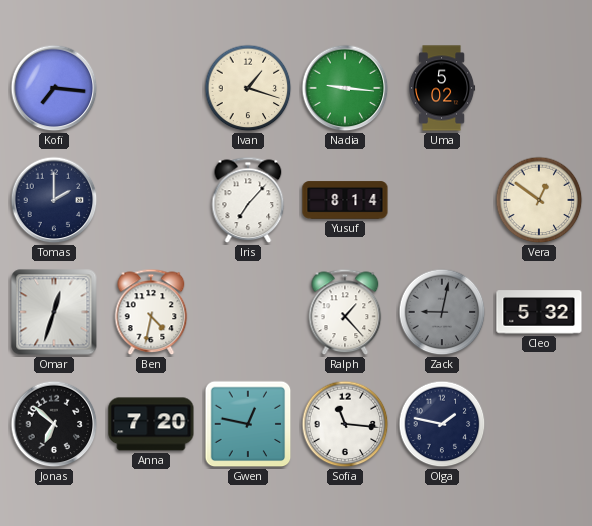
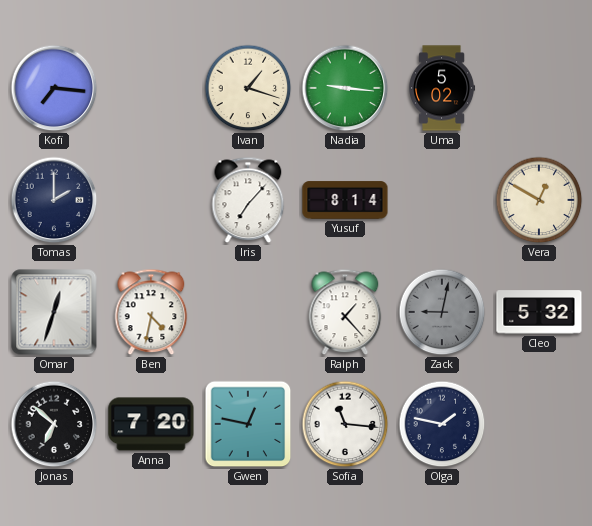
Vera: 12:51 -> 12:50 (539, 200)
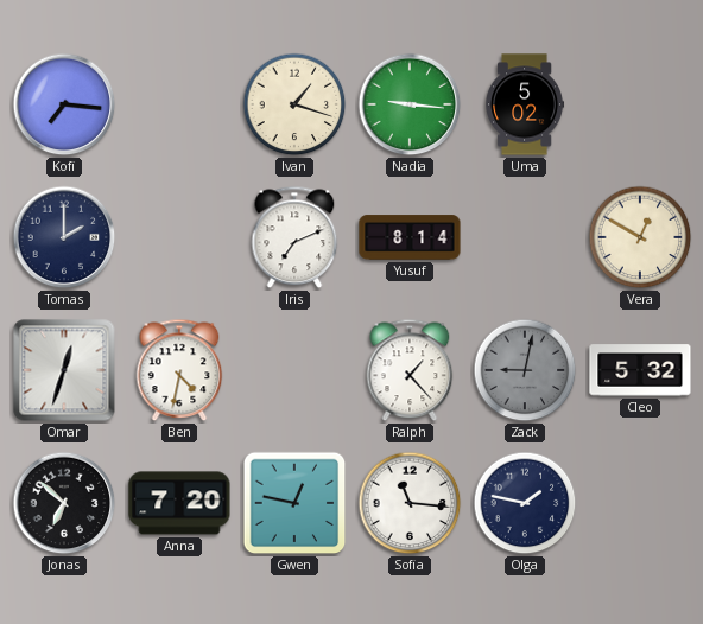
Iris: 7:07 -> 7:11 (294, 237)
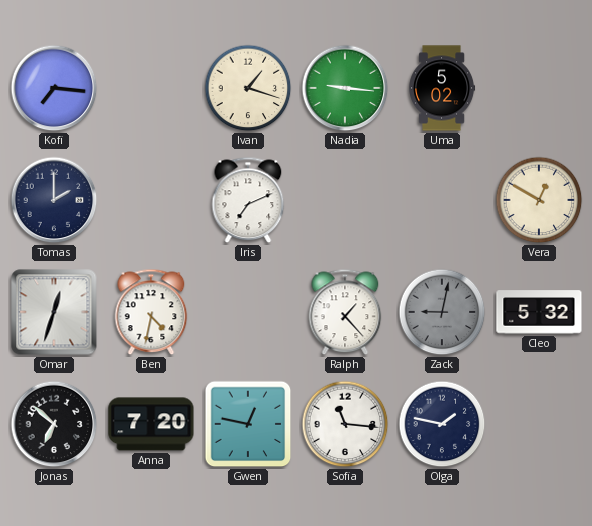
Yusuf: 8:14 -> none (410, 237)
